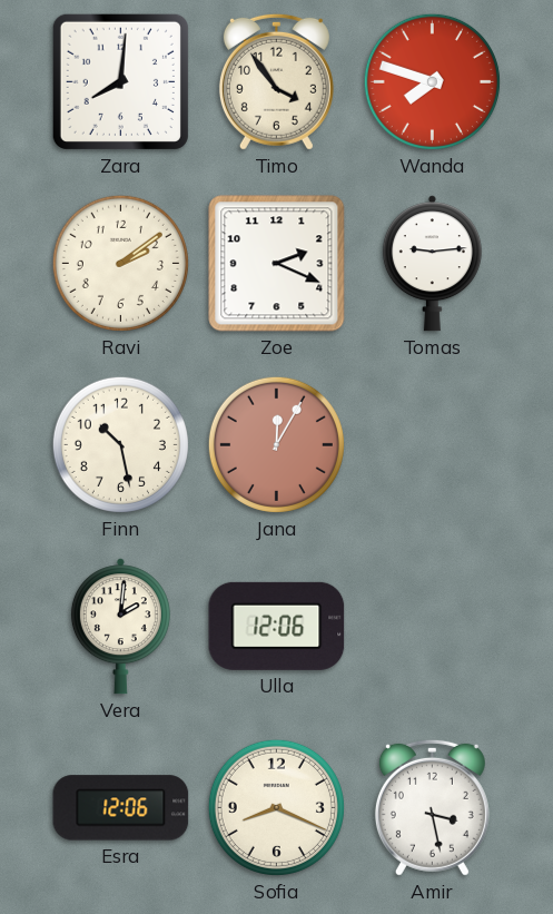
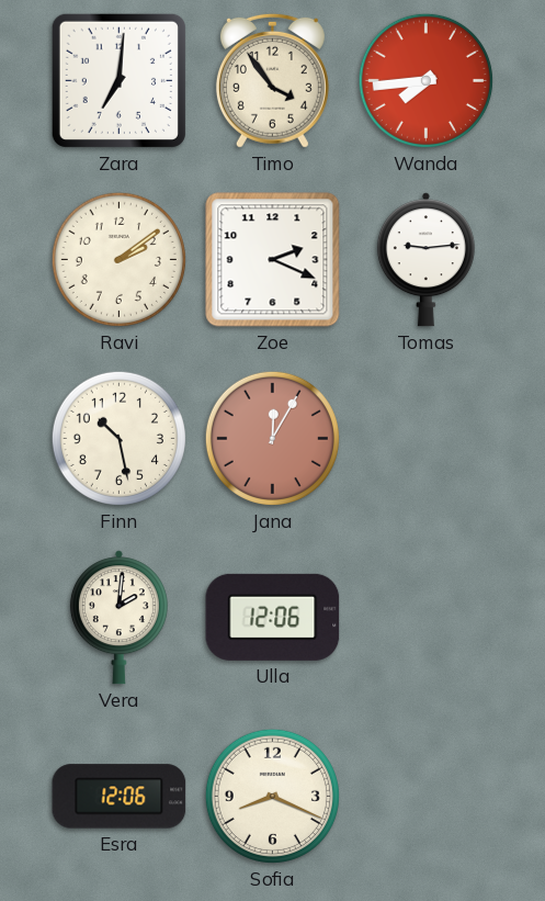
Zara: 8:01 -> 7:01 (118, 80)
Wanda: 7:48 -> 7:44 (425, 80)
Amir: 3:28 -> none (432, 807)
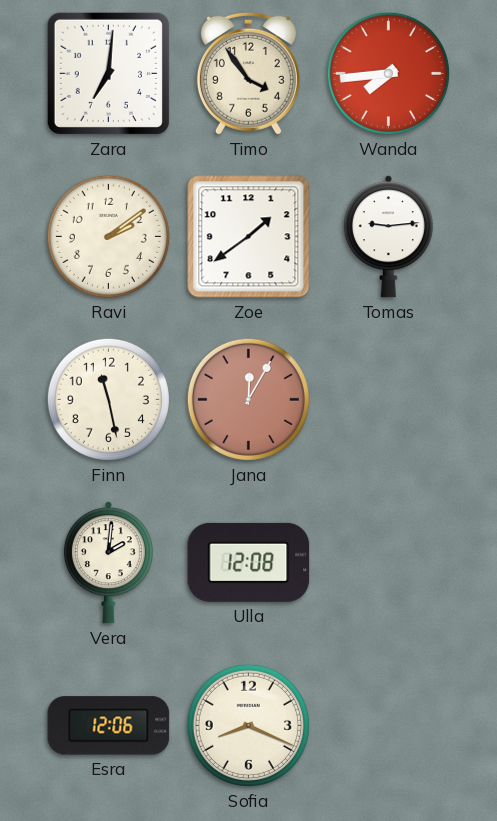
Zoe: 2:19 -> 1:39 (249, 237)
Finn: 10:28 -> 11:28 (108, 399)
Ulla: 12:06 -> 12:08 (249, 562)
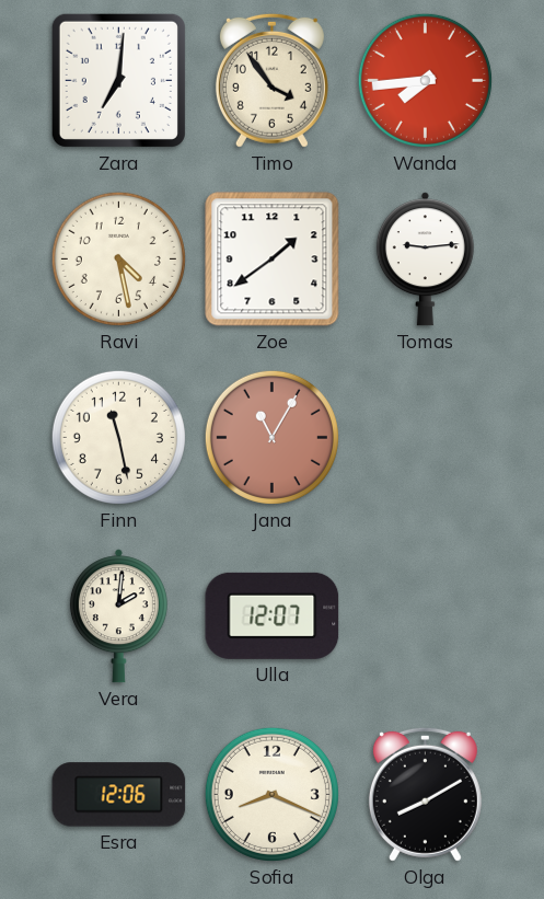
Ravi: 2:09 -> 4:28 (118, 258)
Jana: 12:05 -> 11:05 (271, 437)
Ulla: 12:08 -> 12:07 (273, 615)
Olga: none -> 8:10 (425, 794)
